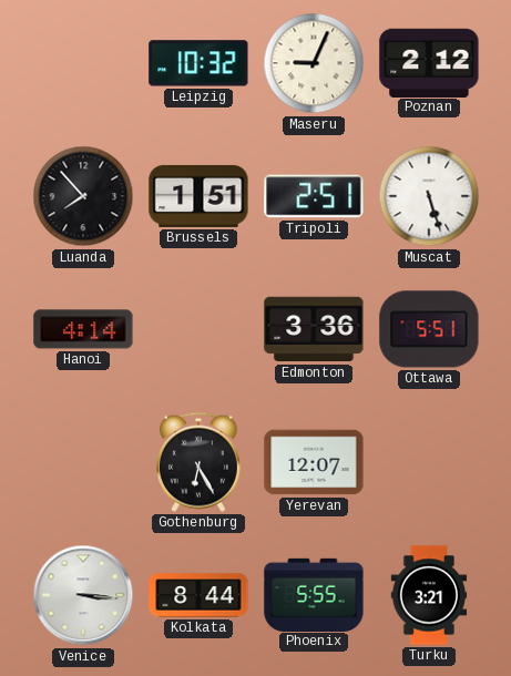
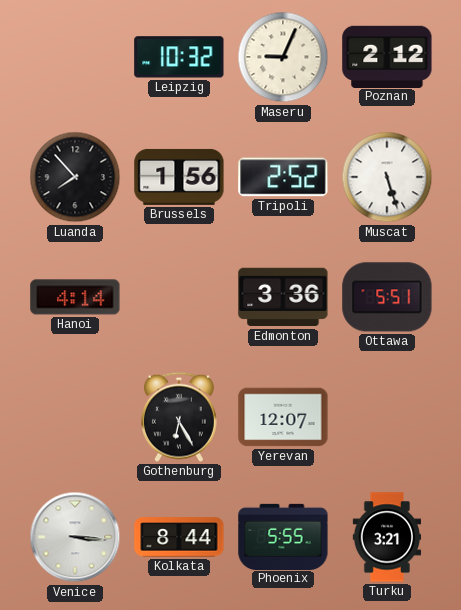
Brussels: 1:51 -> 1:56 (179, 177)
Tripoli: 2:51 -> 2:52 (283, 177)
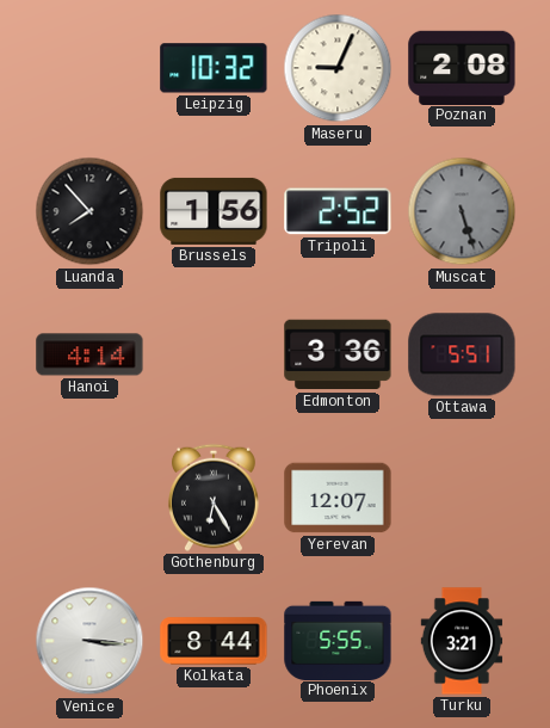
Poznan: 2:12 -> 2:08 (462, 67)
Muscat dial: white -> grey (462, 211)
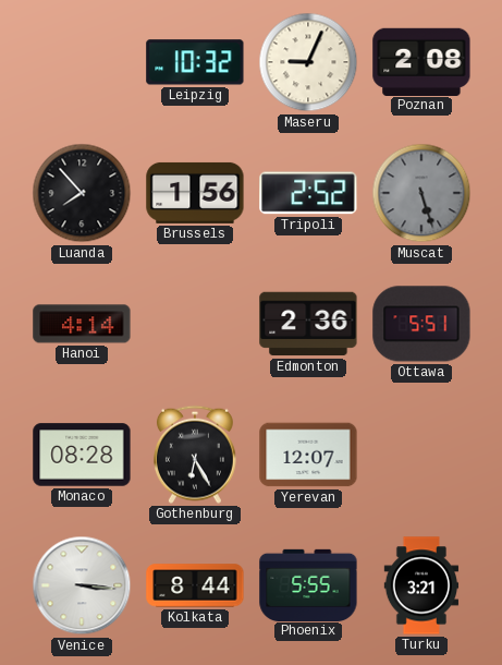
Edmonton: 3:36 -> 2:36 (308, 324)
Monaco: none -> 08:28 (82, 455)
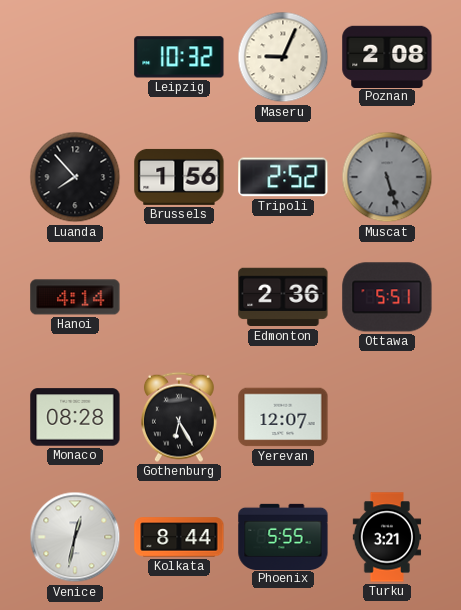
Venice: 3:16 -> 12:32 (75, 537)
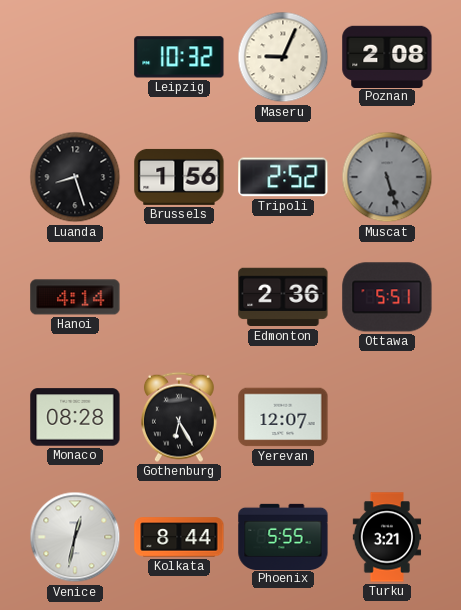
Luanda: 7:53 -> 8:27 (75, 177)
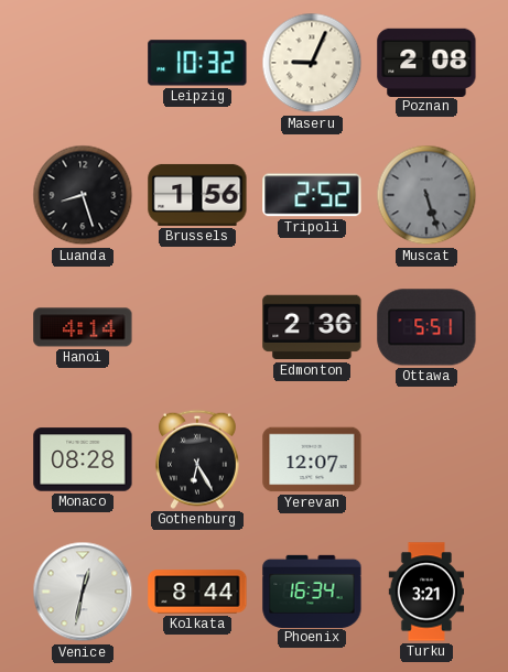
Phoenix: 5:55 -> 16:34 (312, 590)
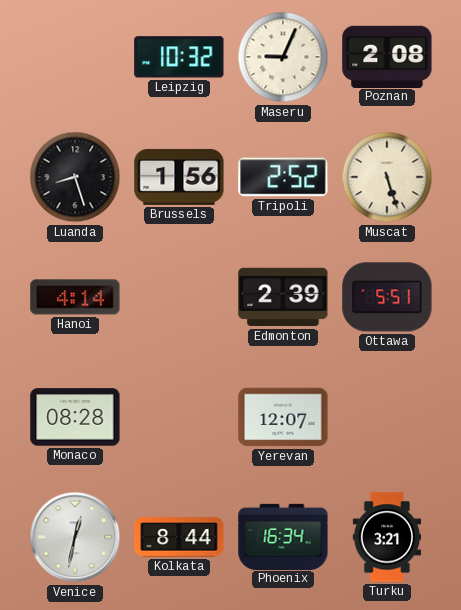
Muscat dial: grey -> cream (387, 177)
Edmonton: 2:36 -> 2:39 (283, 297)
Gothenburg: 6:25 -> none (197, 459)
